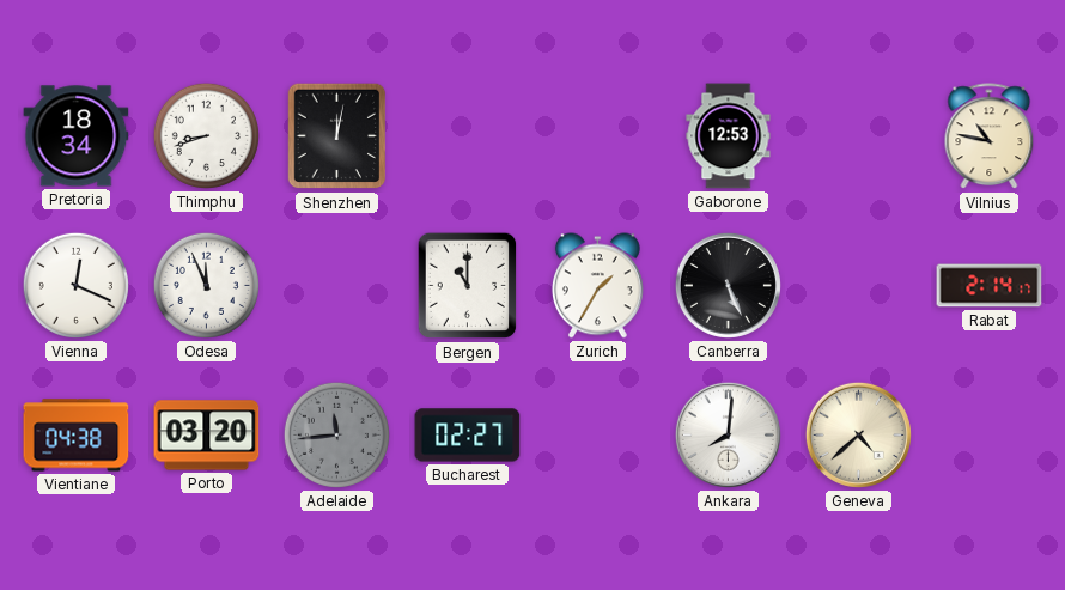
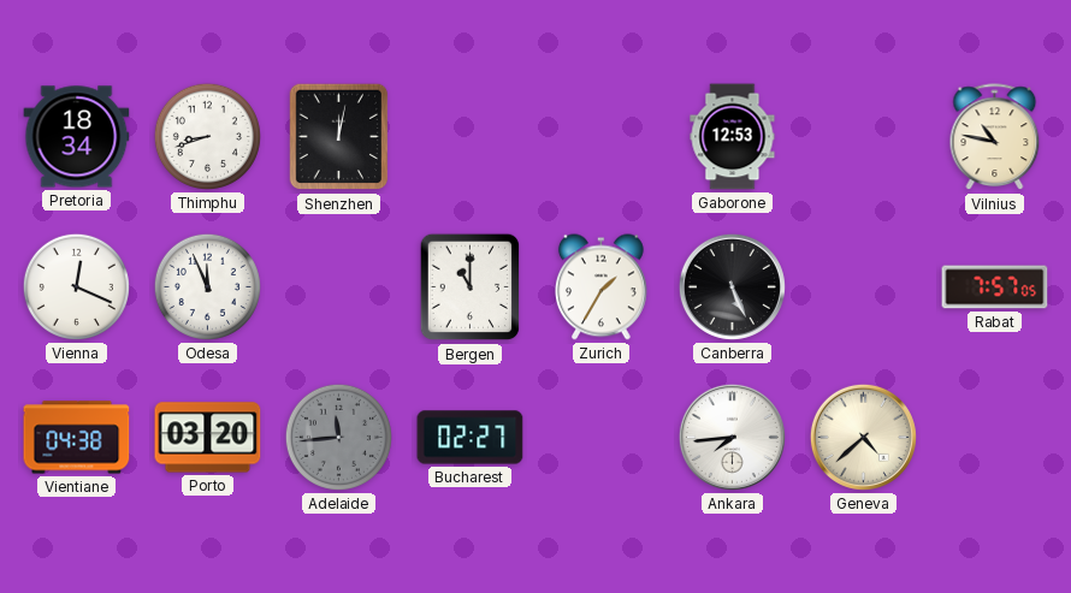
Rabat: 2:14 -> 7:57 (995, 287)
Ankara: 8:01 -> 7:44 (732, 437)
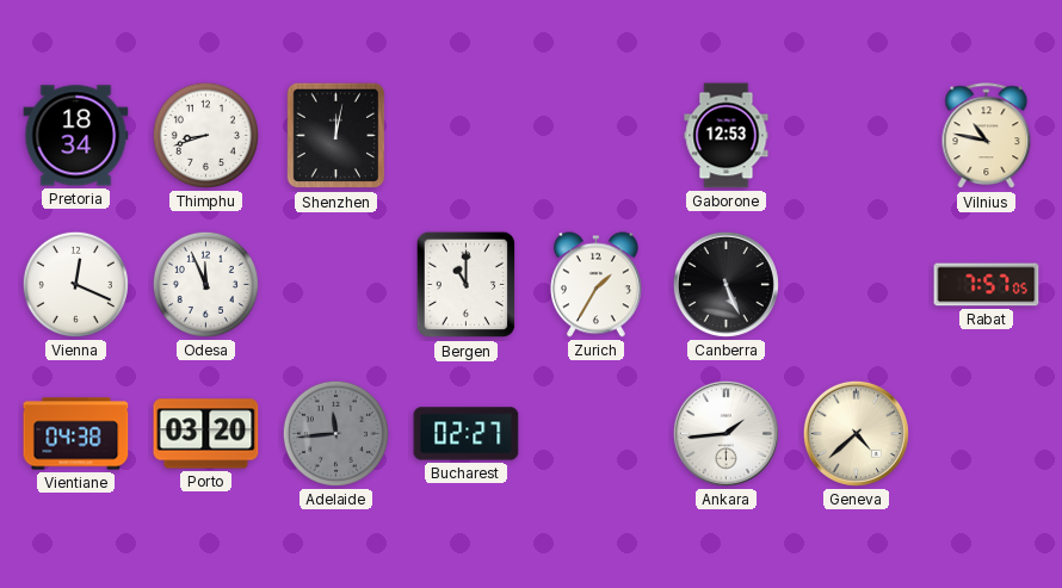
Ankara: 7:44 -> 1:44 (726, 433)
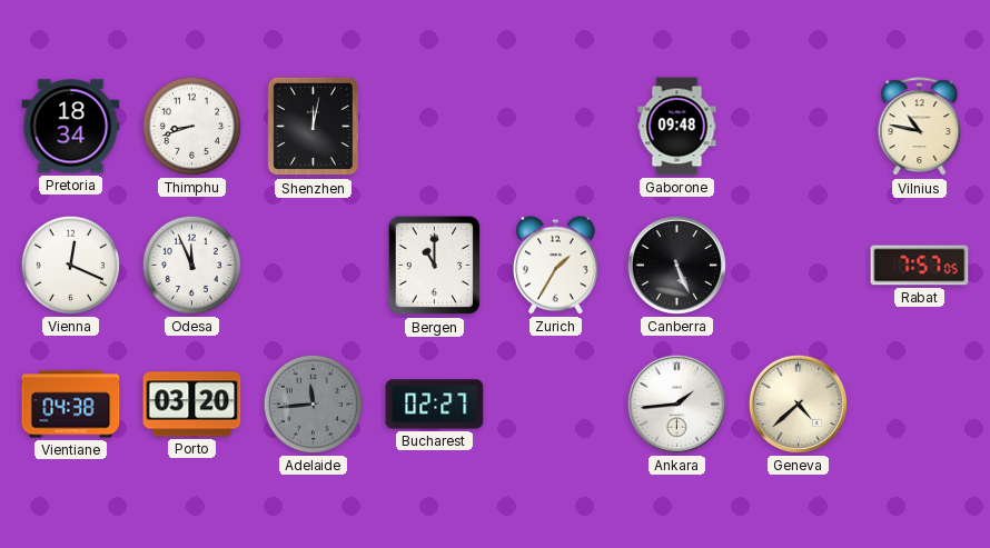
Gaborone: 12:53 -> 09:48 (677, 127)
